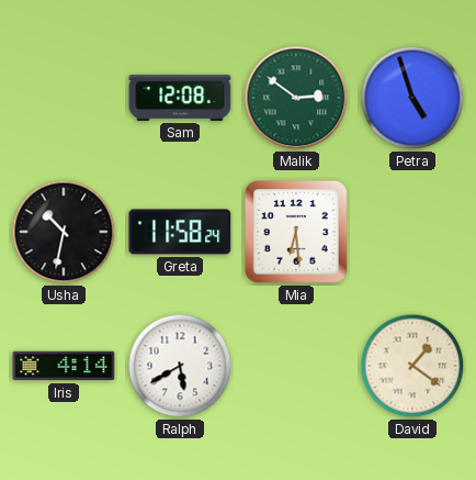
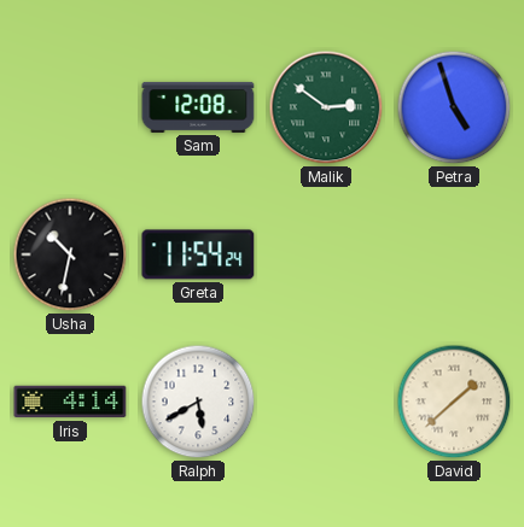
Greta: 11:58 -> 11:54 (198, 254)
Mia: 6:29 -> none (296, 232)
David: 1:21 -> 1:38 (454, 402)
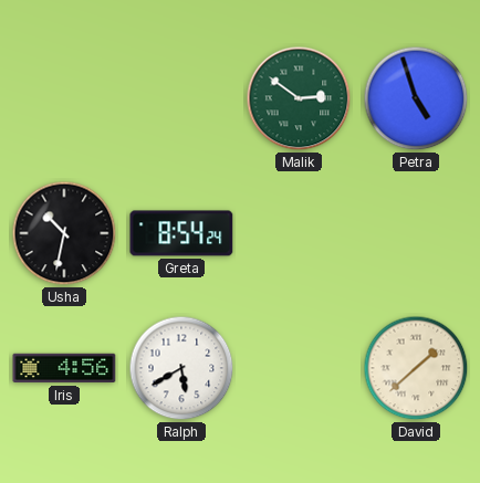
Sam: 12:08 -> none (198, 107)
Greta: 11:54 -> 8:54 (181, 233)
Iris: 4:14 -> 4:56 (64, 368)
